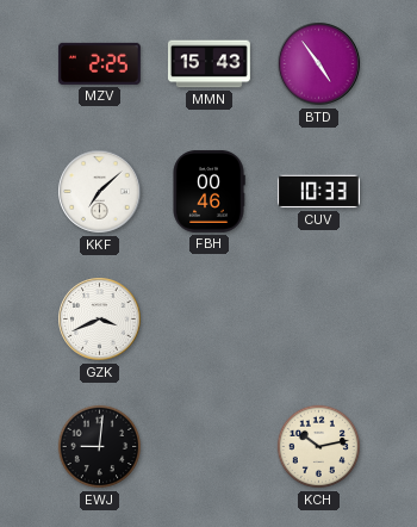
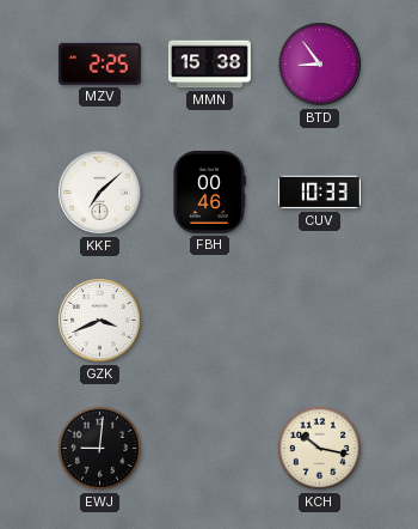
MMN: 15:43 -> 15:38 (209, 65)
BTD: 4:54 -> 8:54 (320, 65)
KCH: 10:13 -> 10:17 (320, 449)
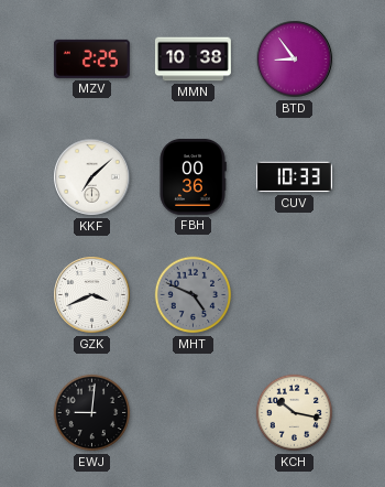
MMN: 15:38 -> 10:38 (193, 59)
FBH: 00:46 -> 00:36 (193, 176)
MHT: none -> 4:49 (194, 295)
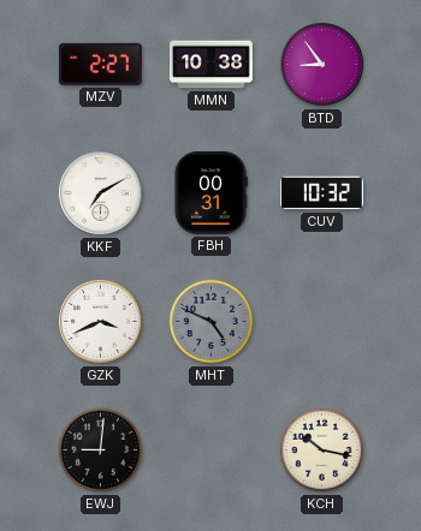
MZV: 2:25 -> 2:27 (100, 64)
KKF: 7:08 -> 7:10 (101, 193)
FBH: 00:36 -> 00:31 (210, 192)
CUV: 10:33 -> 10:32 (321, 193)
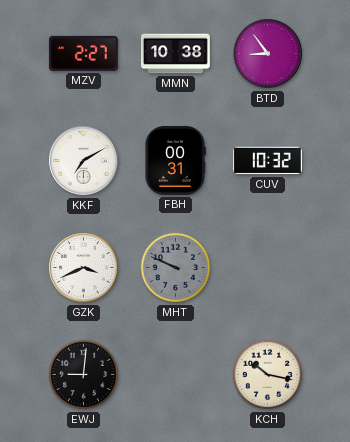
MHT: 4:49 -> 9:49 (176, 268)
